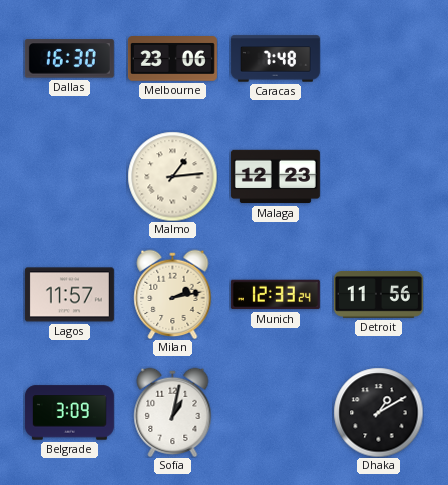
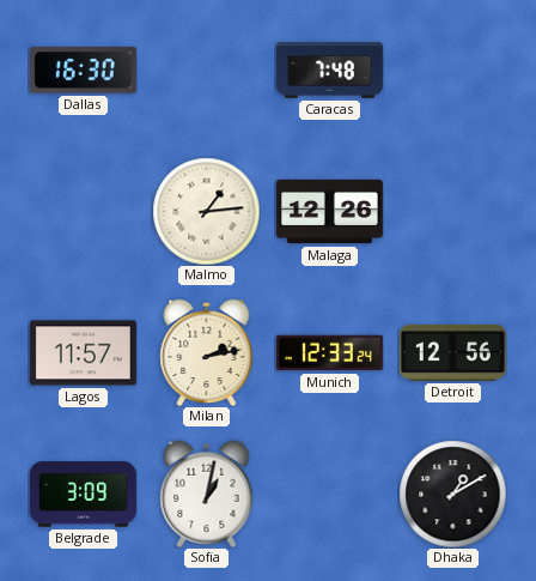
Melbourne: 23:06 -> none (172, 59)
Malaga: 12:23 -> 12:26 (329, 212)
Detroit: 11:56 -> 12:56 (452, 352)
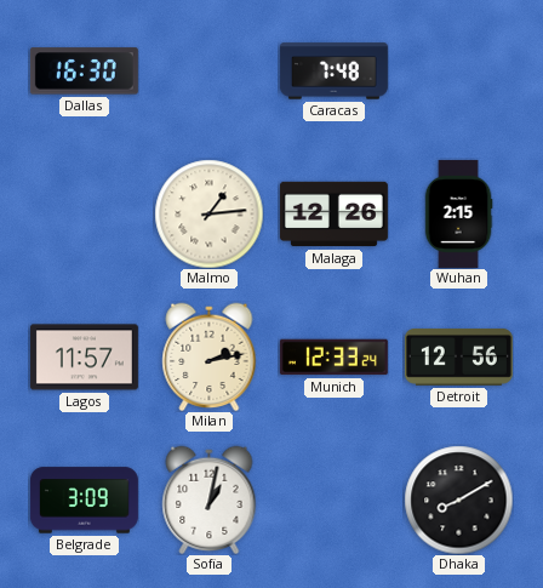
Wuhan: none -> 2:15 (458, 213)
Dhaka: 1:10 -> 8:10 (458, 499)
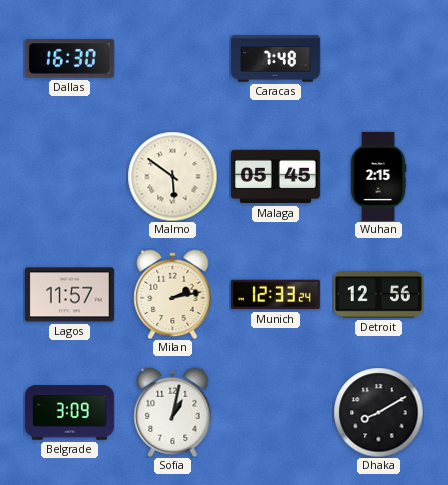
Malmo: 1:14 -> 5:51 (172, 176)
Malaga: 12:26 -> 05:45 (275, 177)
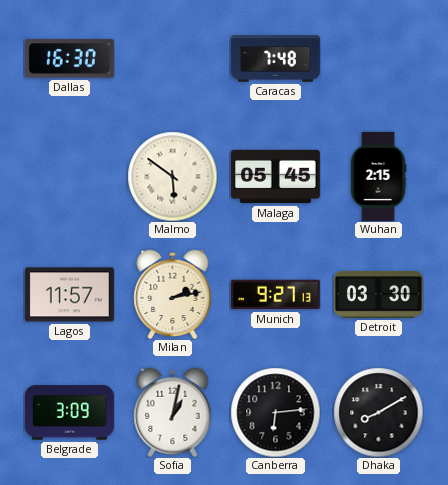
Munich: 12:33 -> 9:27 (275, 295)
Detroit: 12:56 -> 03:30 (378, 294)
Canberra: none -> 6:14 (275, 412)
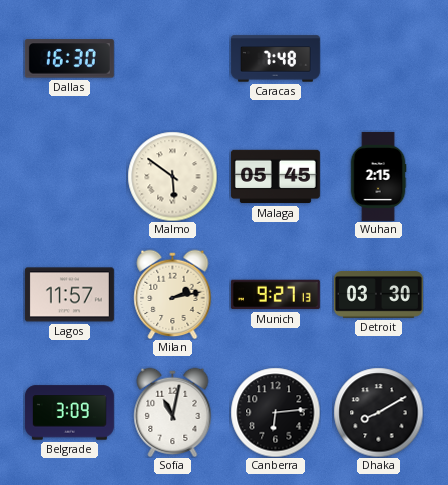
Sofia: 1:02 -> 11:02 (173, 412)
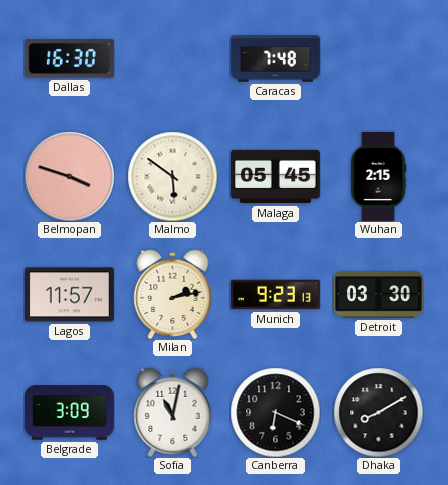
Belmopan: none -> 3:48 (69, 176)
Munich: 9:27 -> 9:23 (275, 295)
Canberra: 6:14 -> 6:19 (275, 412)
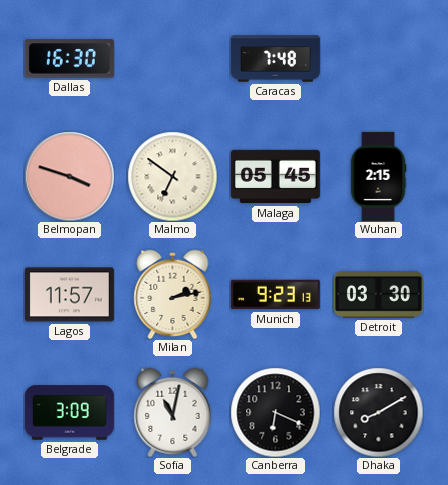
Malmo: 5:51 -> 6:51 (172, 176)
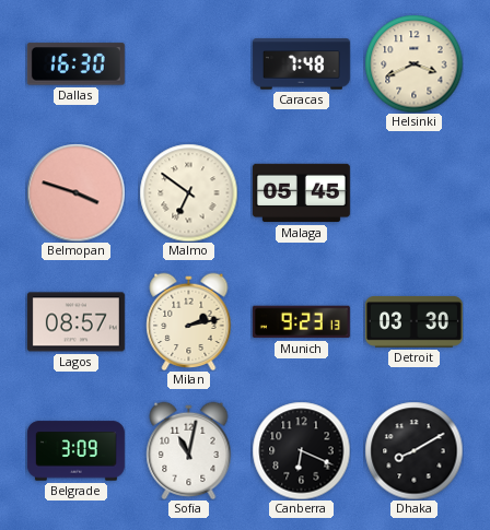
Helsinki: none -> 3:41 (413, 63)
Wuhan: 2:15 -> none (378, 176)
Lagos: 11:57 -> 08:57 (75, 322)
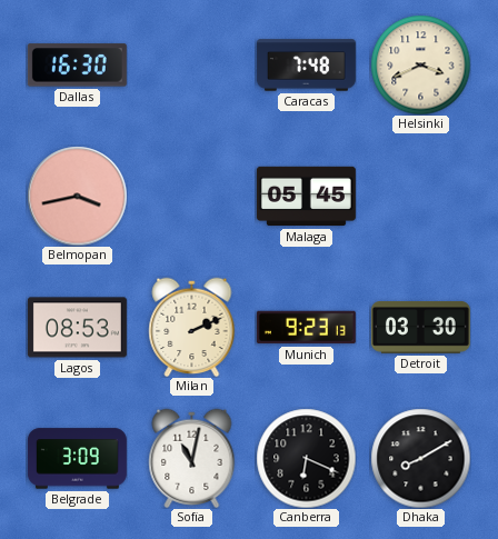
Belmopan: 3:48 -> 3:43 (77, 196)
Malmo: 6:51 -> none (188, 192)
Lagos: 08:57 -> 08:53 (77, 328)
Milan: 2:13 -> 2:11 (192, 327)
